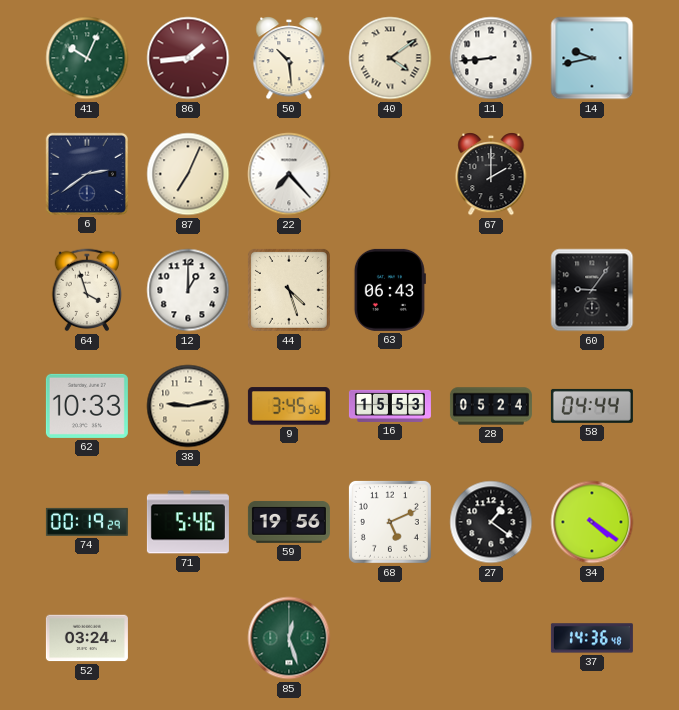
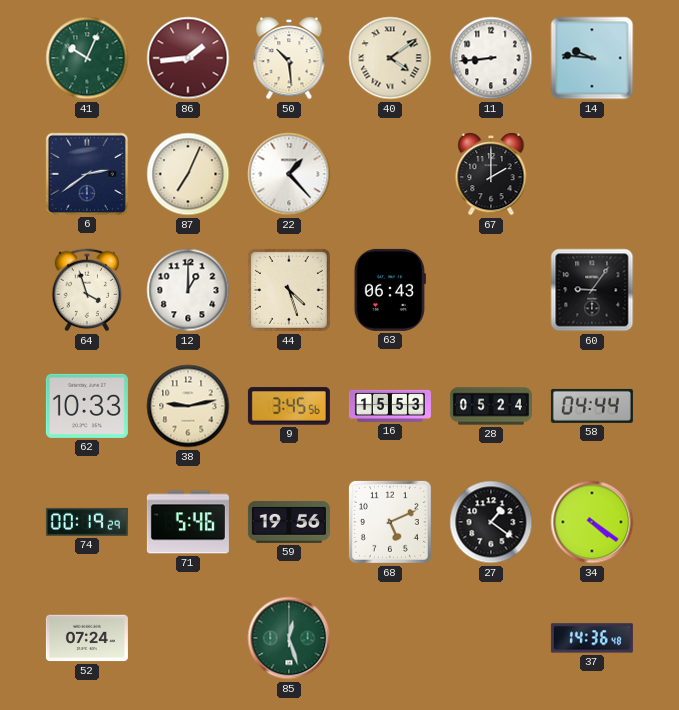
14: 9:43 -> 9:46 (592, 58)
22: 7:23 -> 1:23 (289, 174)
52: 03:24 -> 07:24 (87, 638)
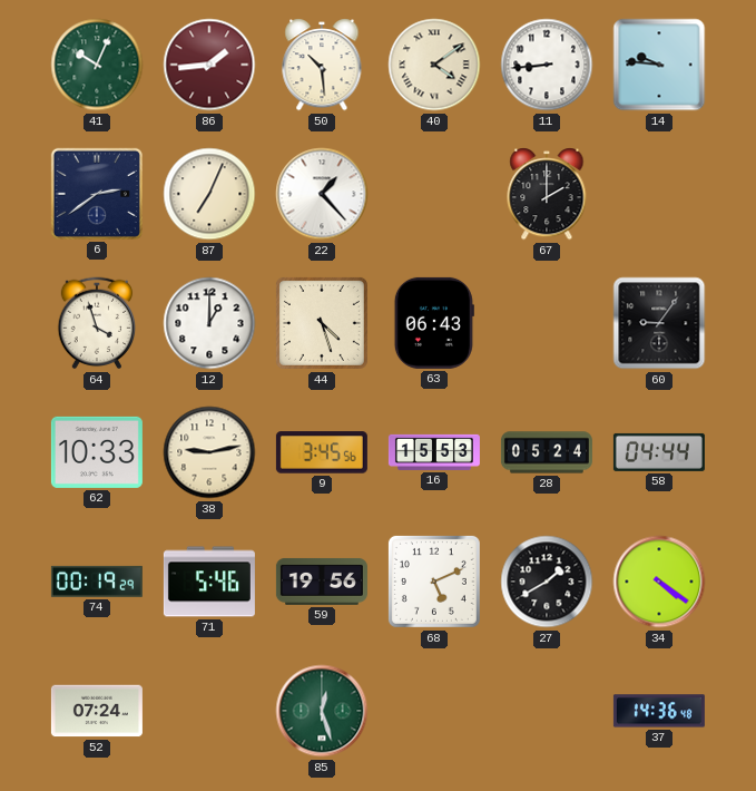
27: 1:21 -> 1:40 (547, 582)
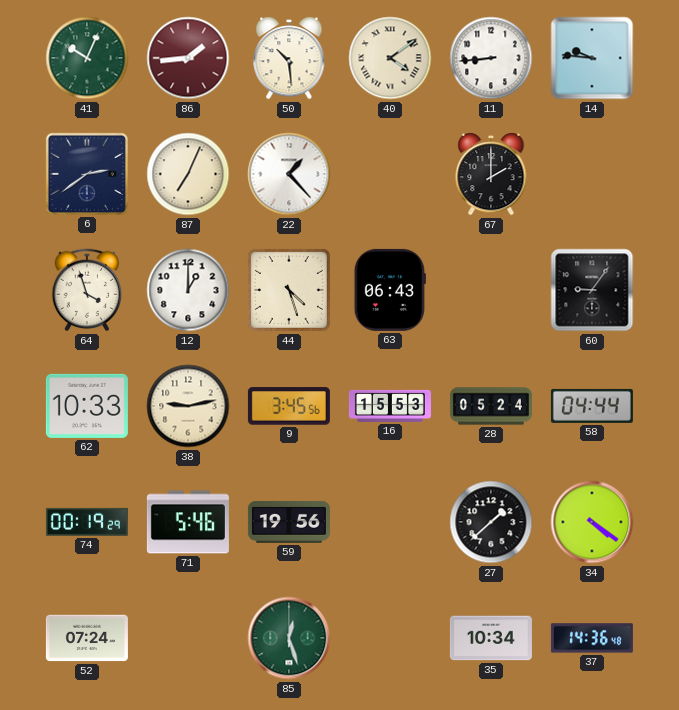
68: 5:11 -> none (434, 582)
27: 1:40 -> 1:38 (491, 522)
35: none -> 10:34 (491, 638)
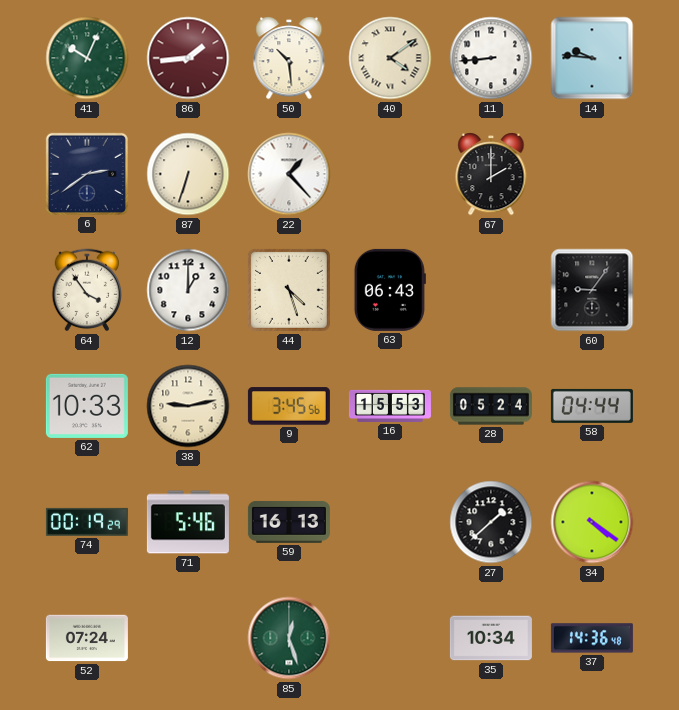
87: 7:04 -> 6:33 (188, 174)
64: 3:57 -> 3:54 (87, 290)
59: 19:56 -> 16:13 (289, 522)
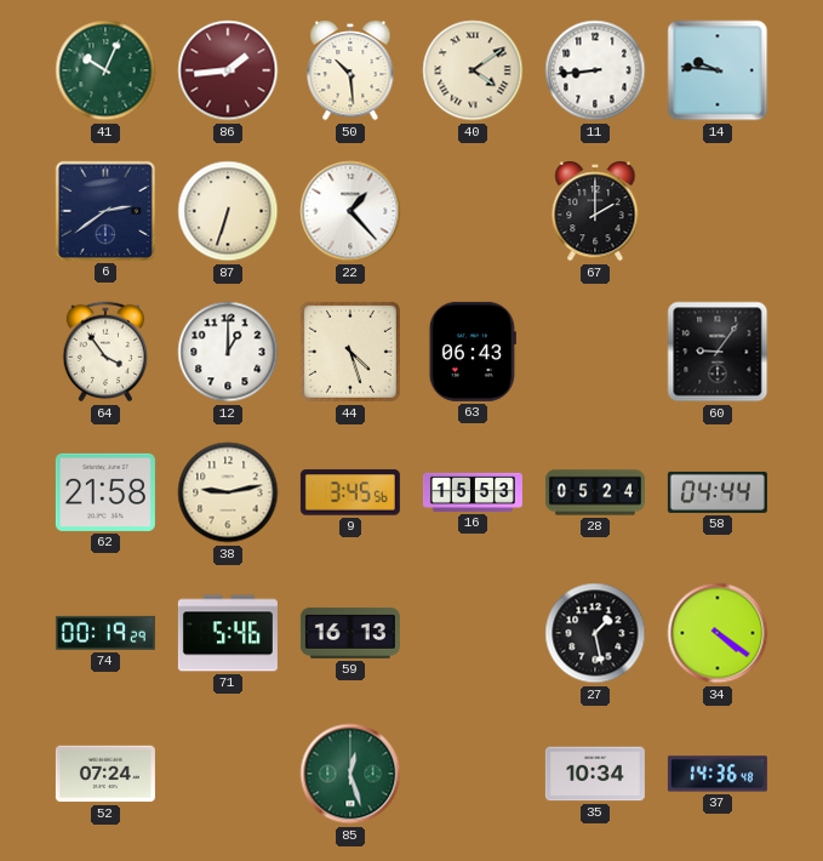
62: 10:33 -> 21:58 (105, 492)
27: 1:38 -> 1:28 (595, 633)
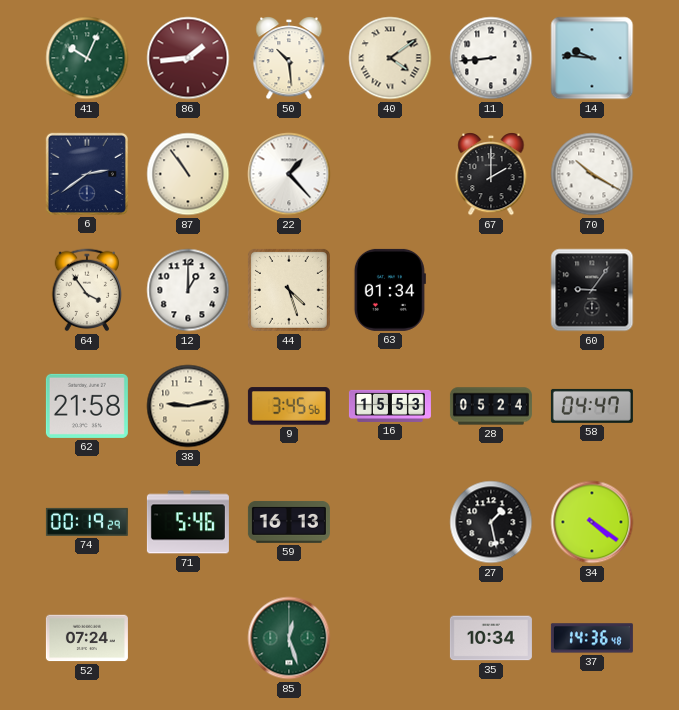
87: 6:33 -> 10:54 (188, 174)
70: none -> 10:20 (592, 174)
63: 06:43 -> 01:34 (390, 290)
58: 04:44 -> 04:47 (592, 406)
